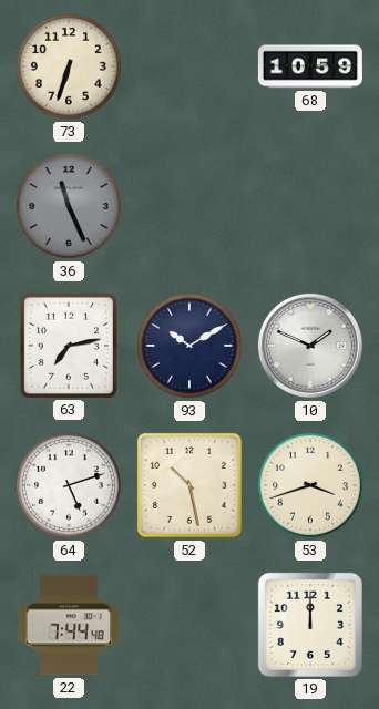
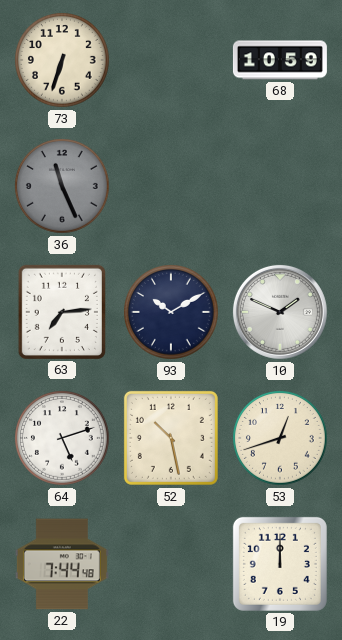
63: 7:13 -> 7:14 (62, 312)
53: 3:42 -> 12:42 (281, 439)
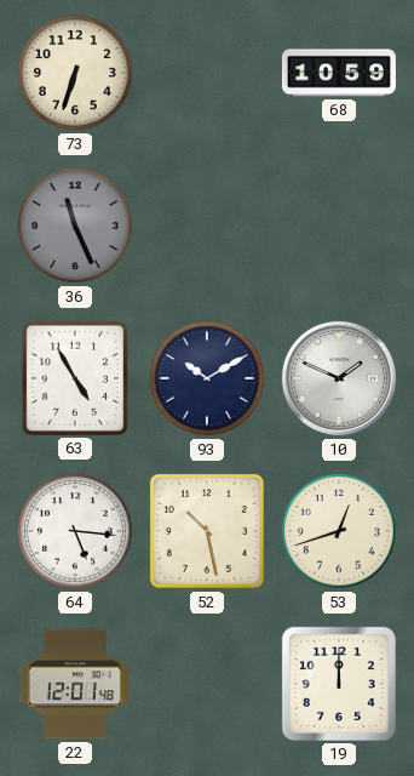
63: 7:14 -> 4:55 (75, 378)
64: 5:12 -> 5:16 (76, 532)
22: 7:44 -> 12:01 (75, 684)
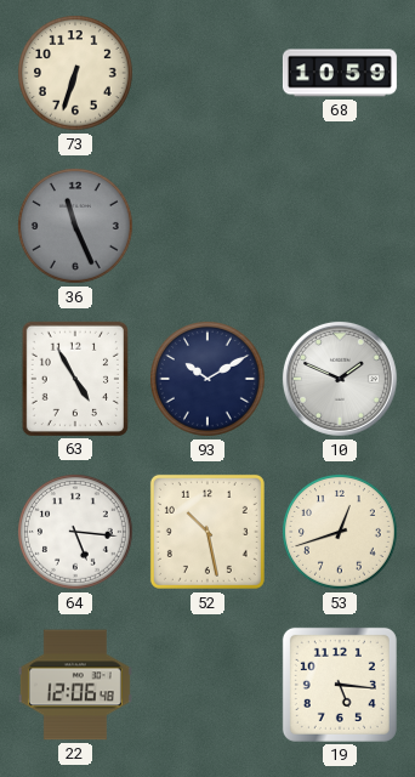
22: 12:01 -> 12:06 (75, 685)
19: 12:00 -> 5:16 (340, 685)
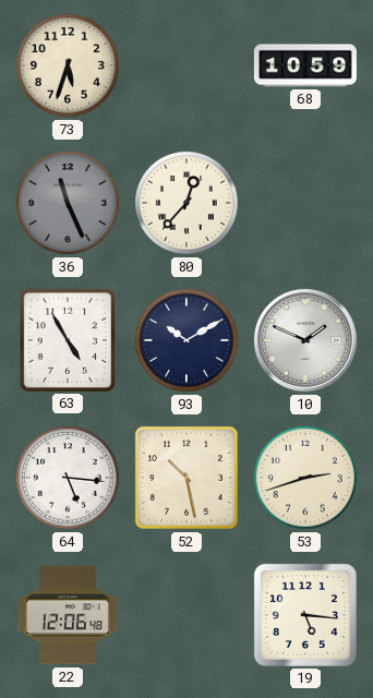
73: 6:33 -> 5:33 (69, 67)
80: none -> 12:37 (188, 204)
53: 12:42 -> 2:42 (306, 479)
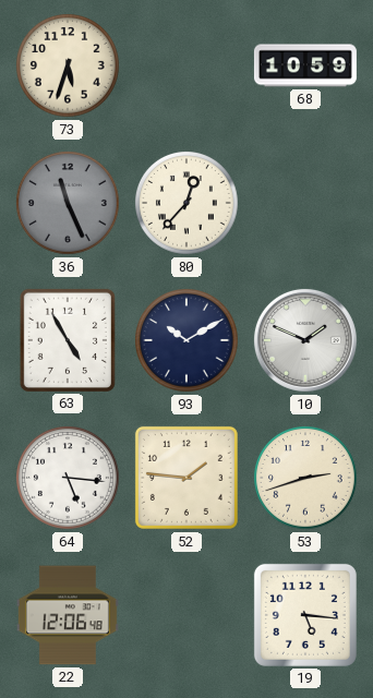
52: 10:28 -> 1:46 (186, 478)
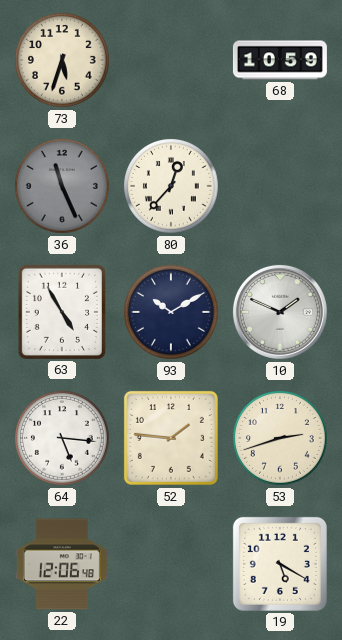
19: 5:16 -> 5:20 (280, 564)
